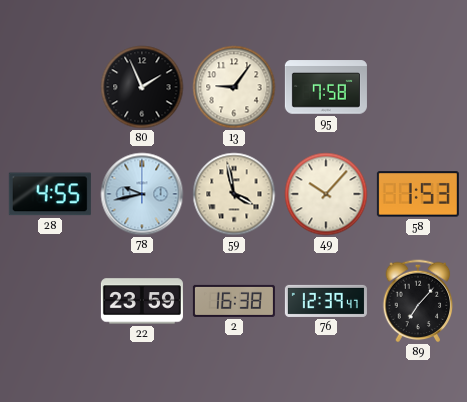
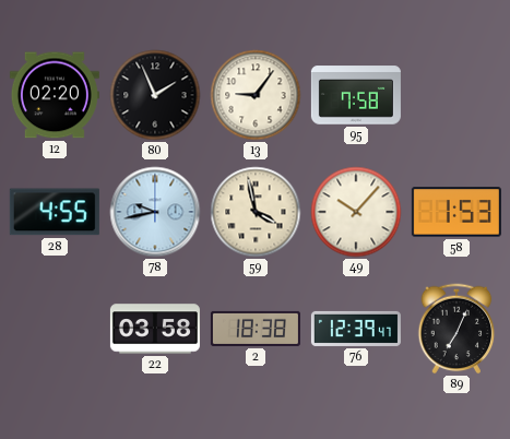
12: none -> 02:20 (55, 95)
22: 23:59 -> 03:58 (155, 329)
2: 16:38 -> 18:38 (256, 329)
89: 7:07 -> 7:04 (456, 329)
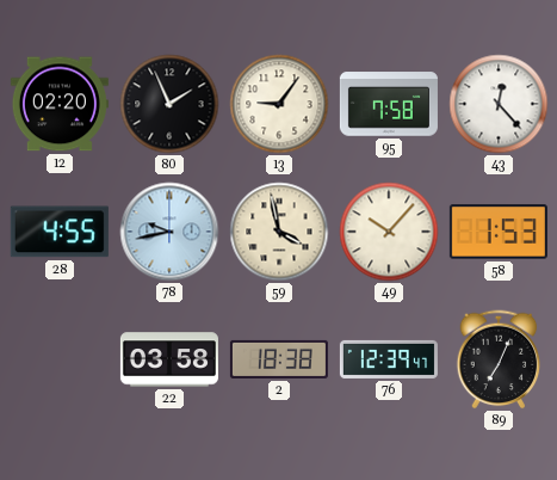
43: none -> 12:23 (499, 104)
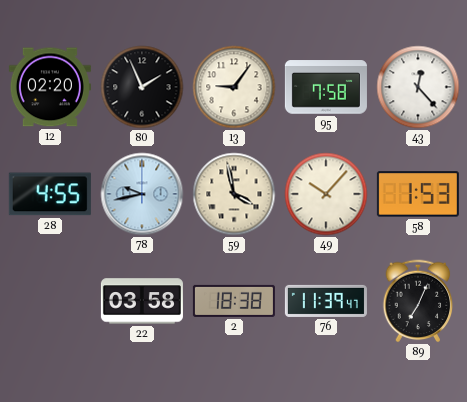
76: 12:39 -> 11:39 (326, 301)
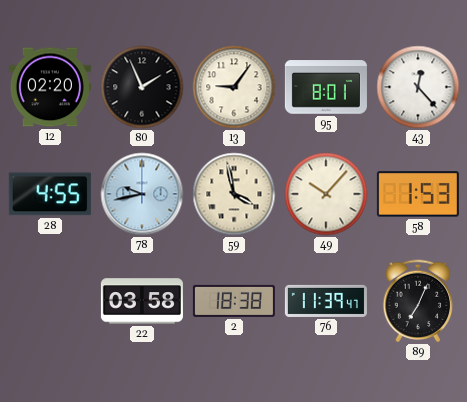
95: 7:58 -> 8:01 (326, 87)
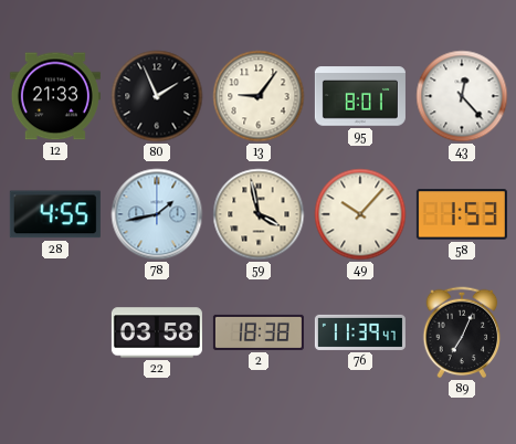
12: 02:20 -> 21:33 (55, 96)
78: 9:43 -> 1:43 (157, 214)
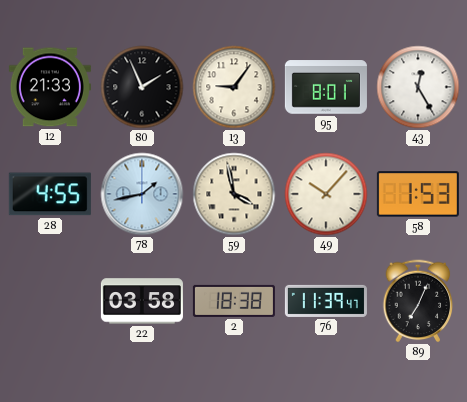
43: 12:23 -> 12:25 (418, 87)
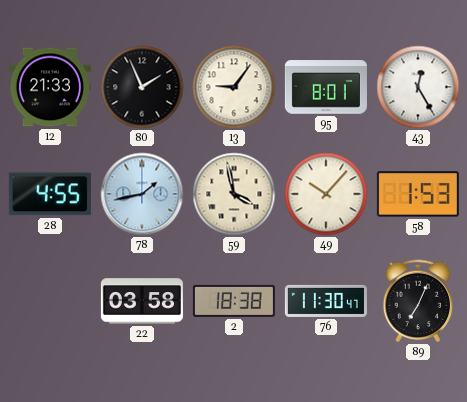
76: 11:39 -> 11:30 (326, 301)
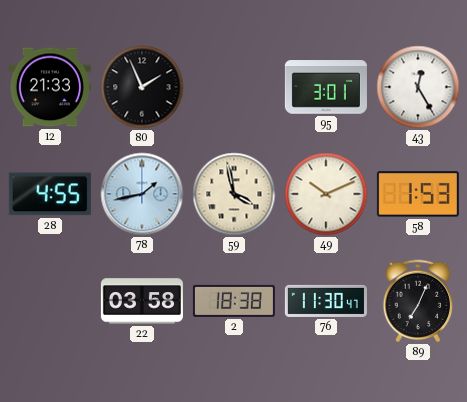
13: 9:06 -> none (234, 87)
95: 8:01 -> 3:01 (326, 87)
49: 10:07 -> 10:11 (326, 194)
